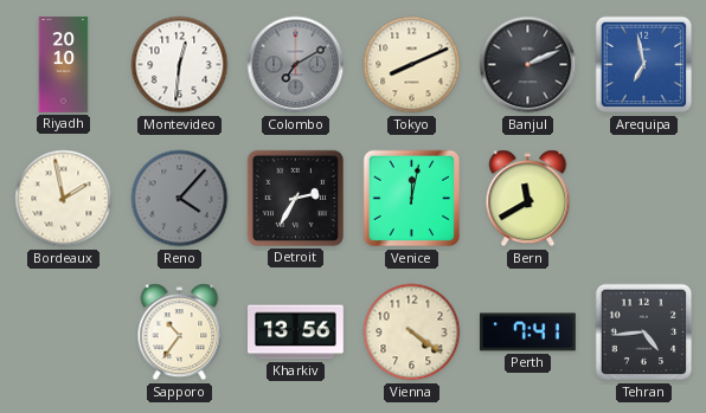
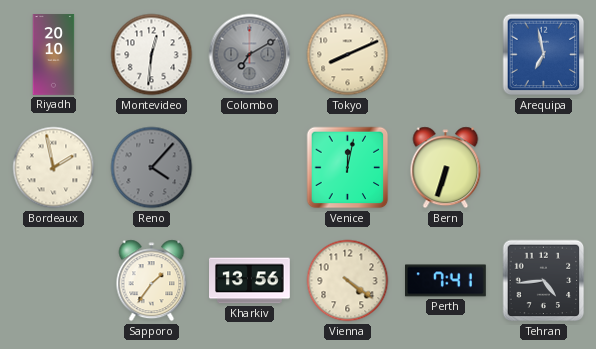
Banjul: 2:11 -> none (528, 65)
Detroit: 2:35 -> none (295, 198)
Bern: 11:40 -> 6:33 (446, 168)
Sapporo: 10:36 -> 1:36 (152, 281)
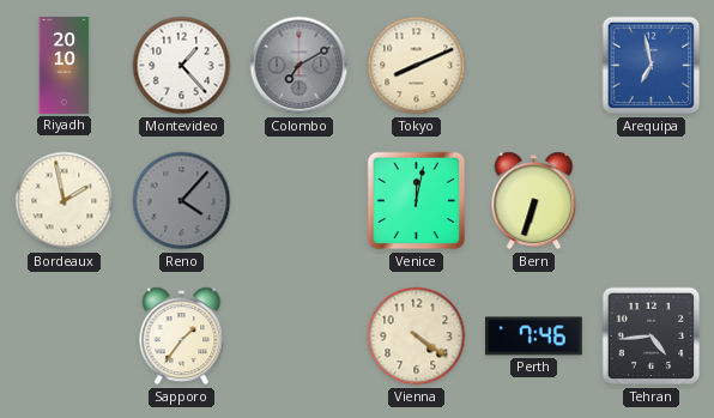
Montevideo: 12:31 -> 1:23 (182, 66)
Kharkiv: 13:56 -> none (250, 281)
Perth: 7:41 -> 7:46 (534, 337)
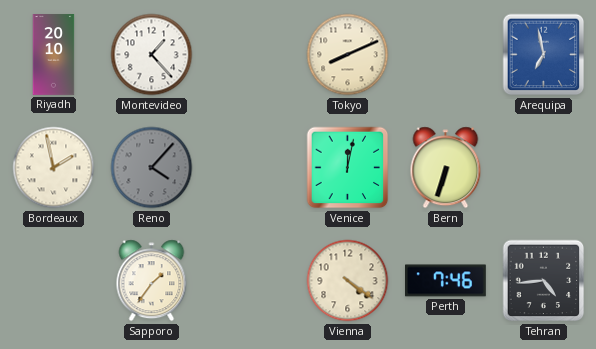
Colombo: 7:10 -> none (299, 66)
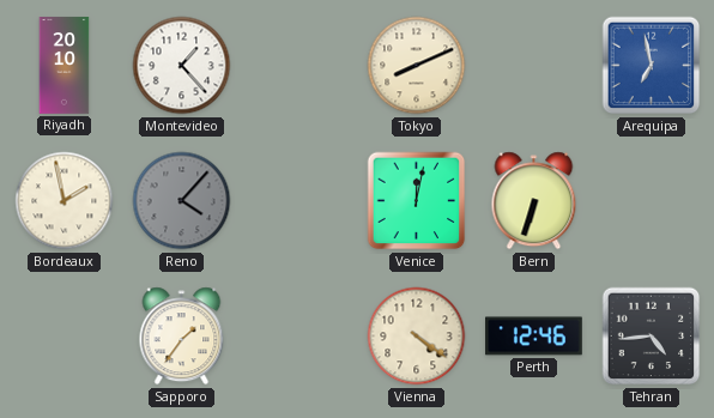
Perth: 7:46 -> 12:46 (534, 337)
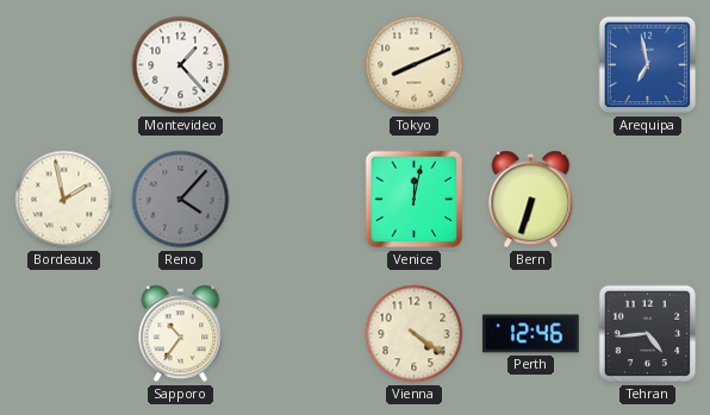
Riyadh: 20:10 -> none (65, 66)
Sapporo: 1:36 -> 10:36 (181, 334)
